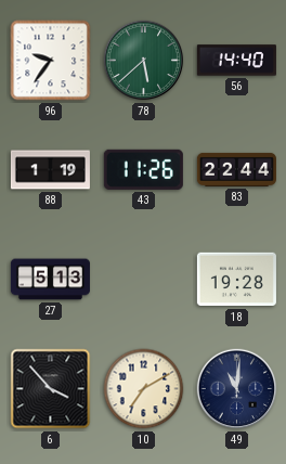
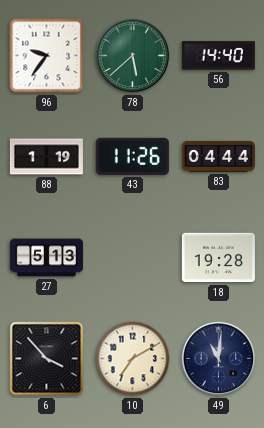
83: 22:44 -> 04:44 (218, 156)
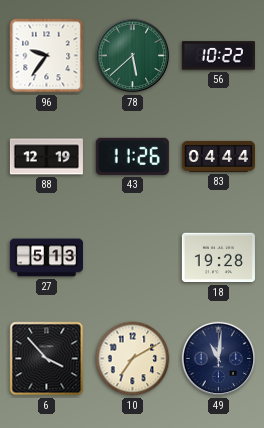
56: 14:40 -> 10:22 (218, 56)
88: 1:19 -> 12:19 (46, 157)
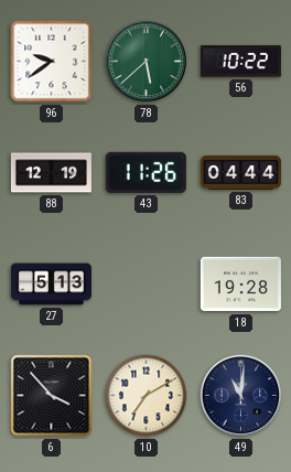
96: 9:36 -> 9:39 (52, 62)
